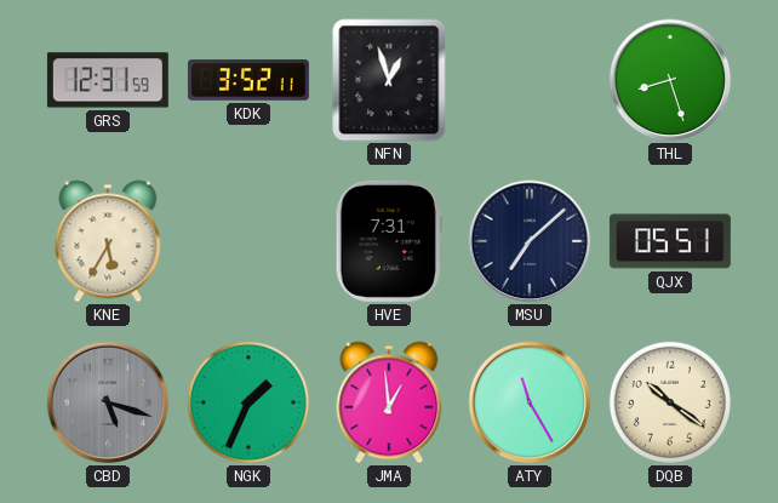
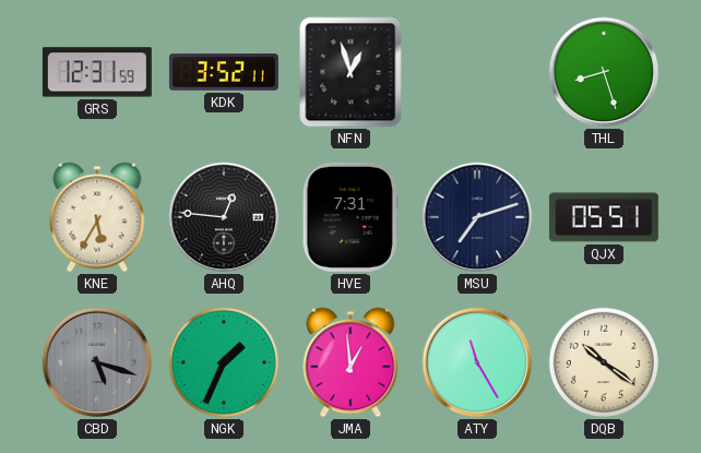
AHQ: none -> 12:46 (224, 217)
MSU: 7:08 -> 7:12 (477, 217)
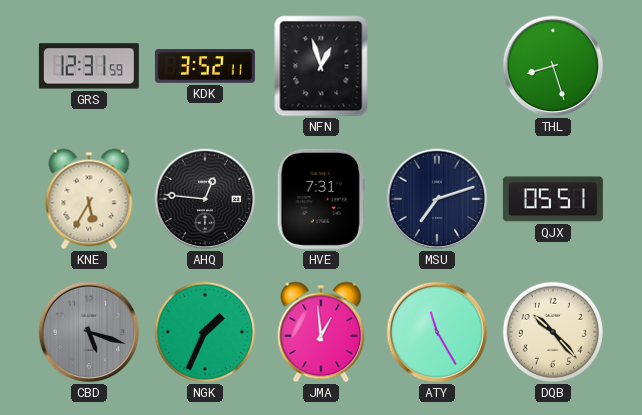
DQB: 10:21 -> 10:23 (553, 332)
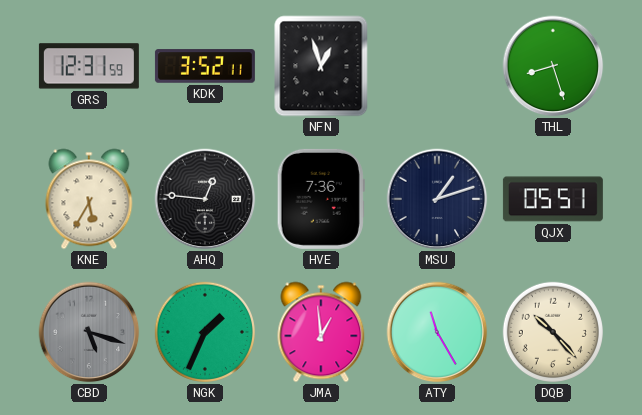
HVE: 7:31 -> 7:36 (321, 199)
MSU: 7:12 -> 1:12 (437, 199)
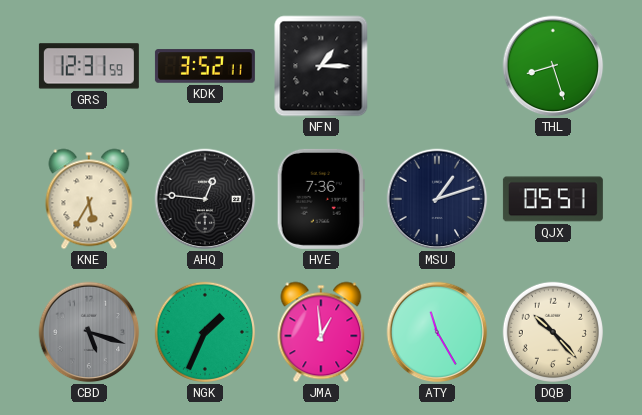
NFN: 12:57 -> 1:15 (321, 66)
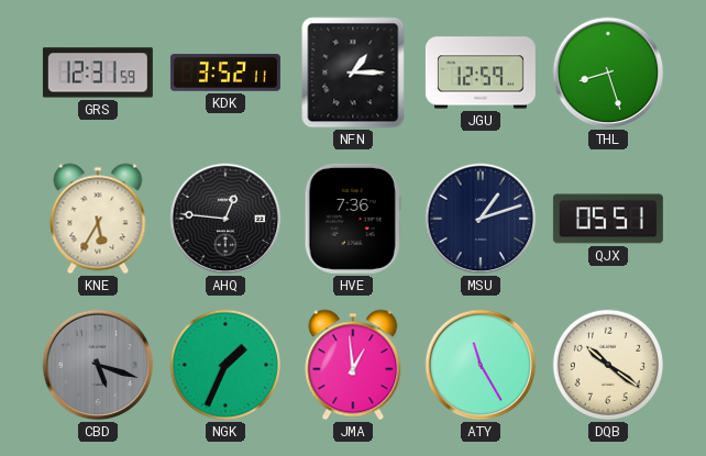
JGU: none -> 12:59 (481, 73)
DQB: 10:23 -> 10:21 (608, 365)
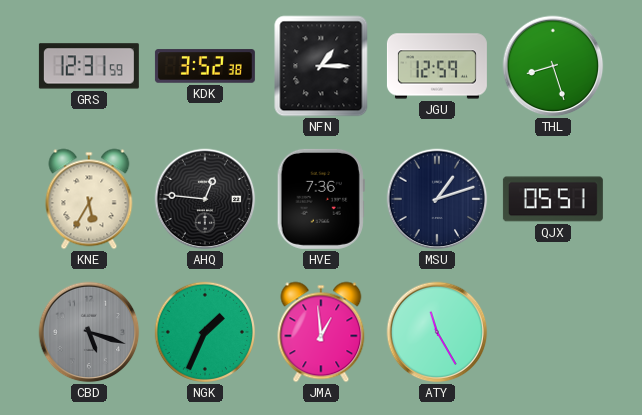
KDK: 3:52:11 -> 3:52:38 (205, 66)
DQB: 10:21 -> none (608, 365)
